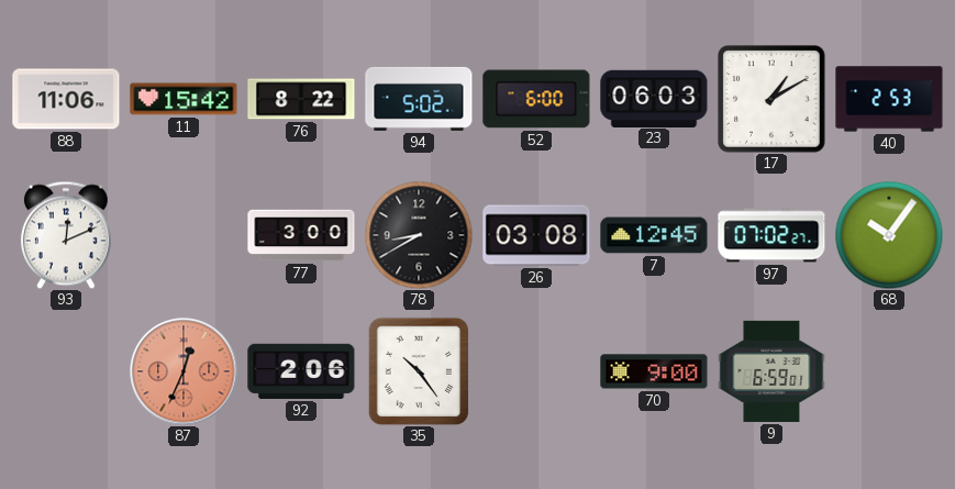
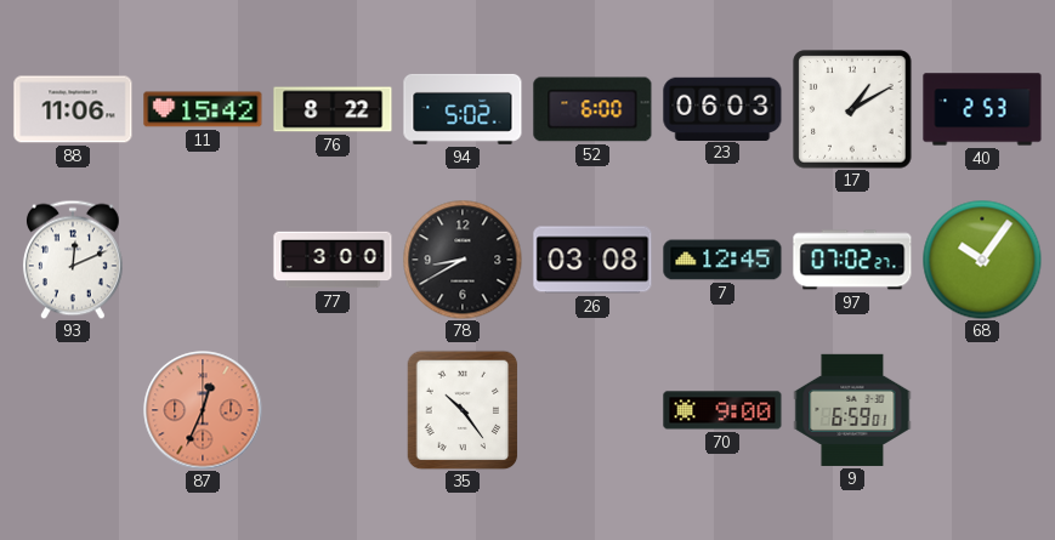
92: 2:06 -> none (301, 371)
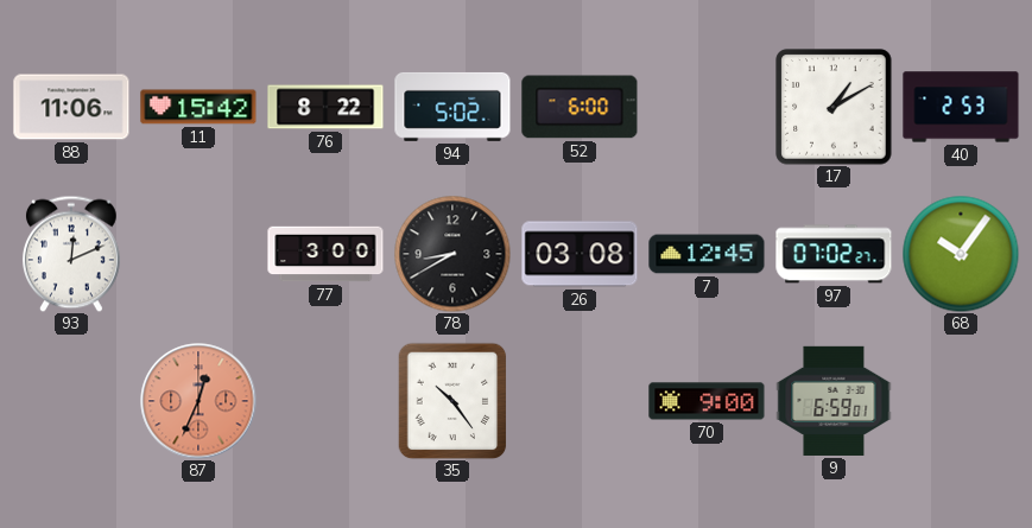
23: 06:03 -> none (722, 108)
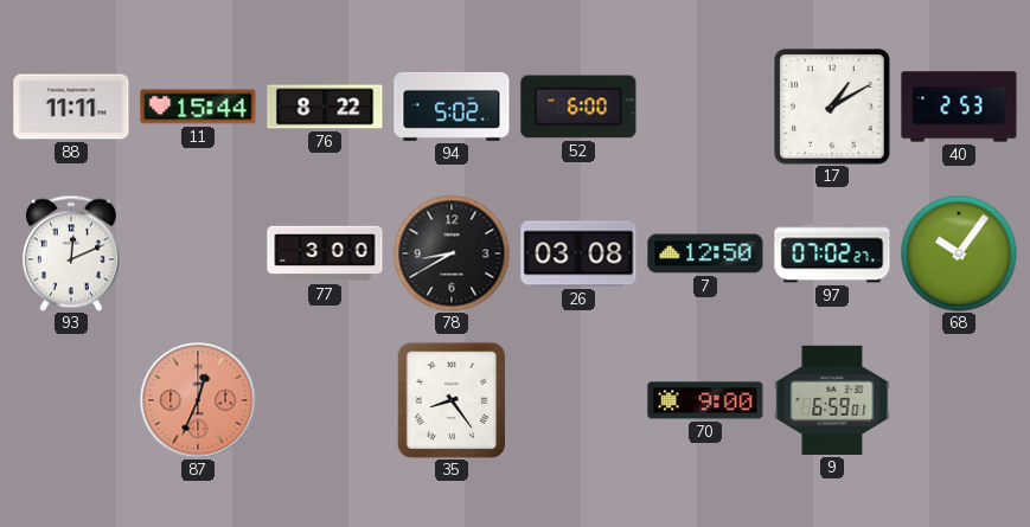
88: 11:06 -> 11:11 (71, 107)
11: 15:42 -> 15:44 (198, 107)
7: 12:45 -> 12:50 (705, 253)
35: 10:24 -> 8:24 (452, 400)
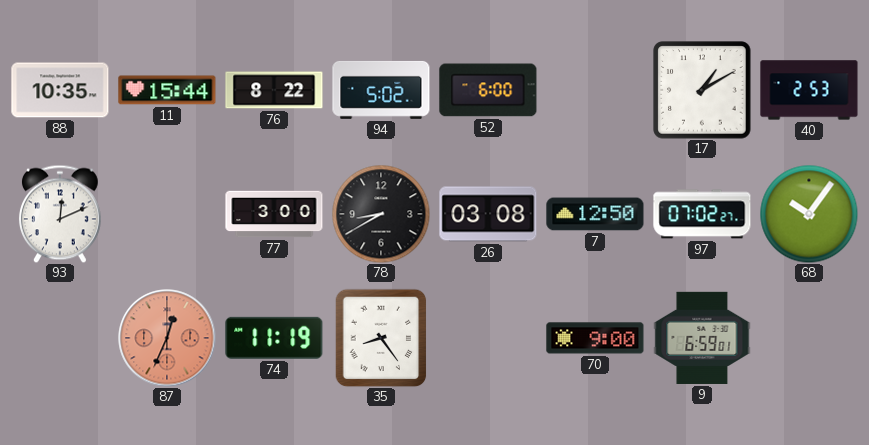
88: 11:11 -> 10:35 (60, 90)
74: none -> 11:19 (274, 338)
